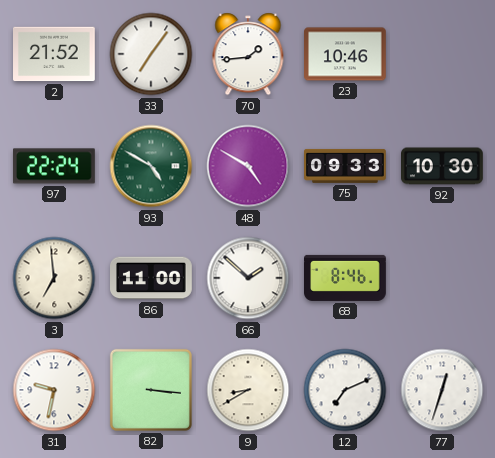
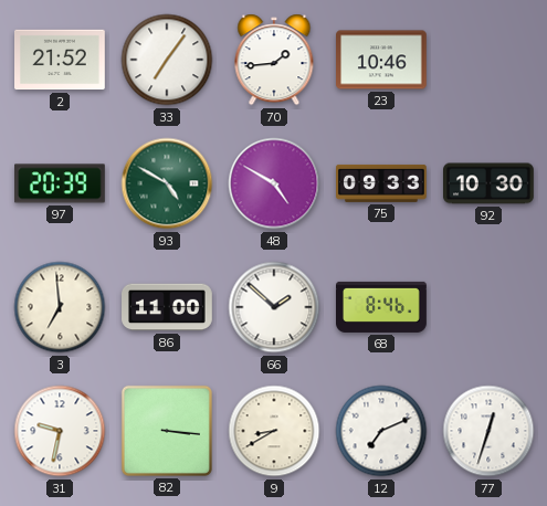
97: 22:24 -> 20:39 (61, 183)
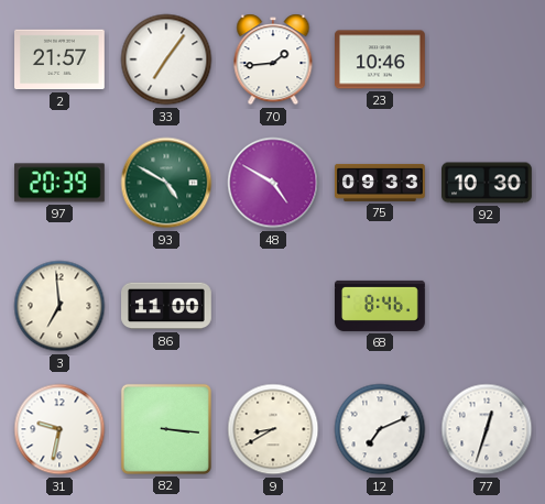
2: 21:52 -> 21:57 (61, 59)
66: 1:52 -> none (274, 307)
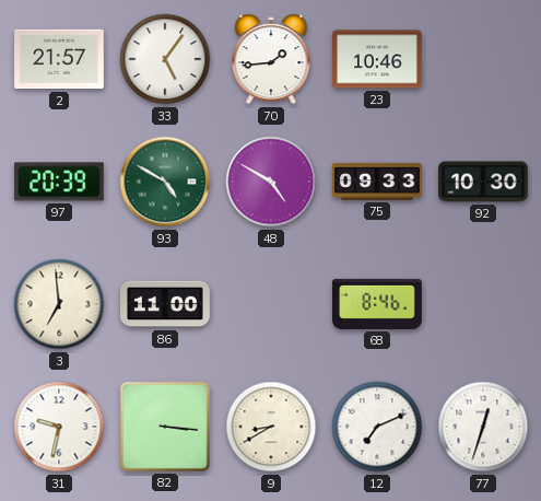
33: 7:06 -> 5:06 (165, 59)
